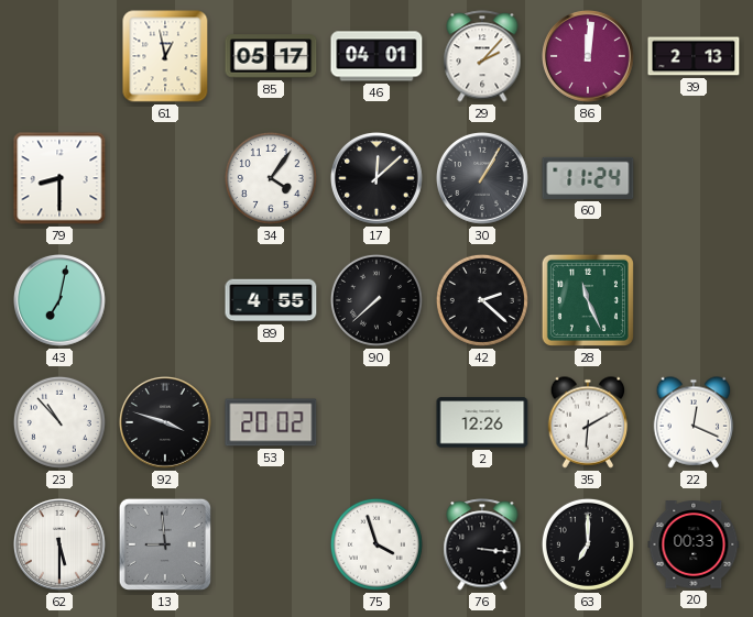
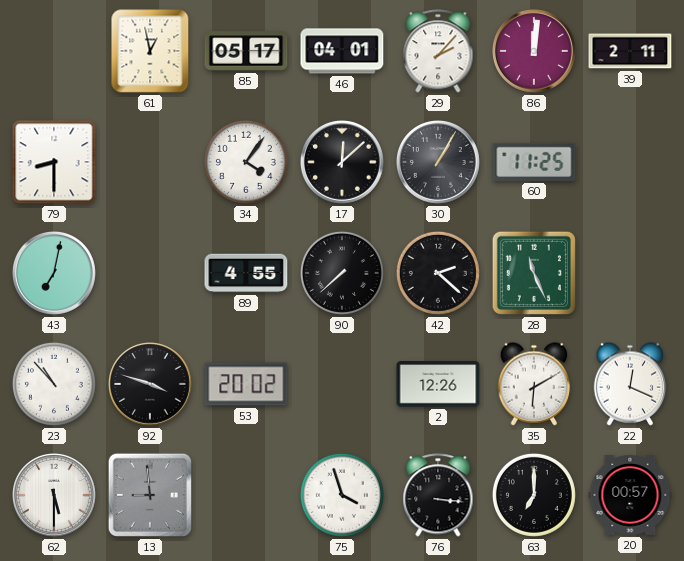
39: 2:13 -> 2:11 (630, 51)
60: 11:24 -> 11:25 (534, 162)
20: 00:33 -> 00:57 (630, 495)
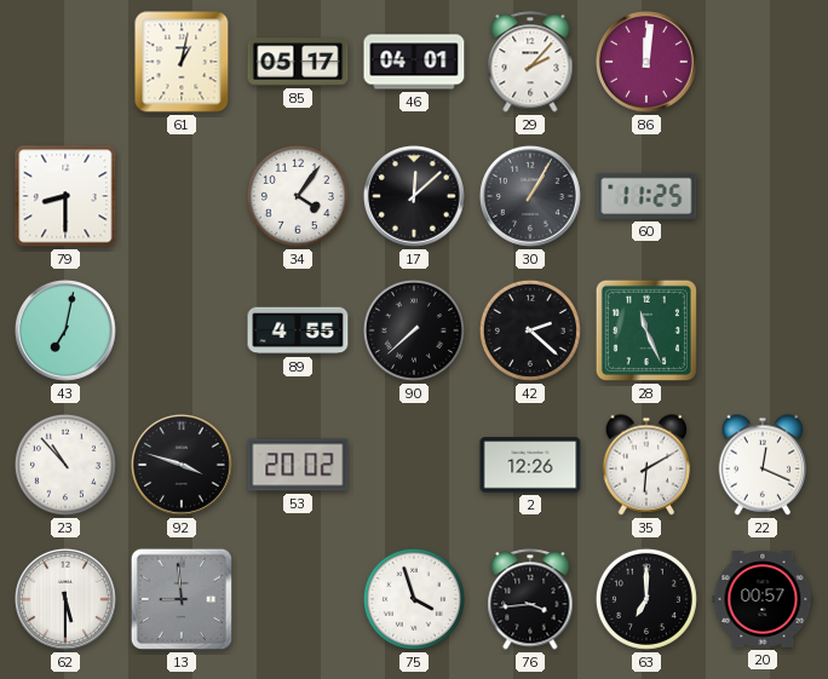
61: 12:58 -> 1:02 (182, 62)
39: 2:11 -> none (630, 51)
76: 3:16 -> 3:44 (530, 599)
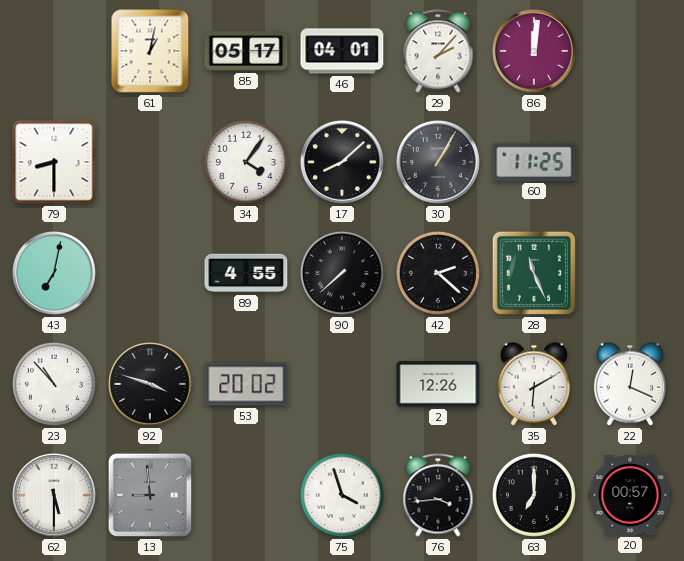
17: 12:08 -> 8:08 (343, 163)
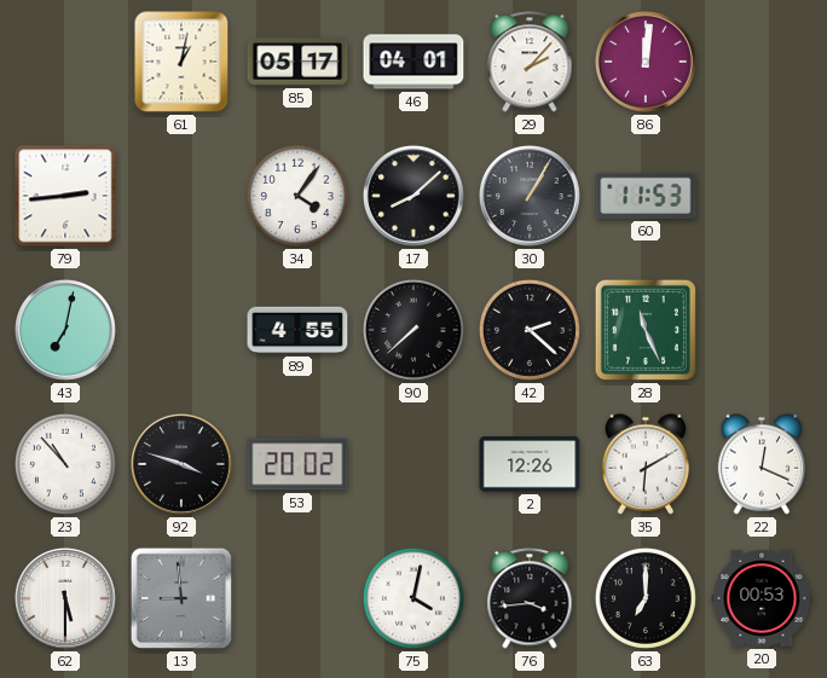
79: 8:30 -> 2:44 (65, 196)
60: 11:25 -> 11:53 (646, 196)
75: 3:57 -> 4:02 (413, 598)
20: 00:57 -> 00:53 (762, 598)
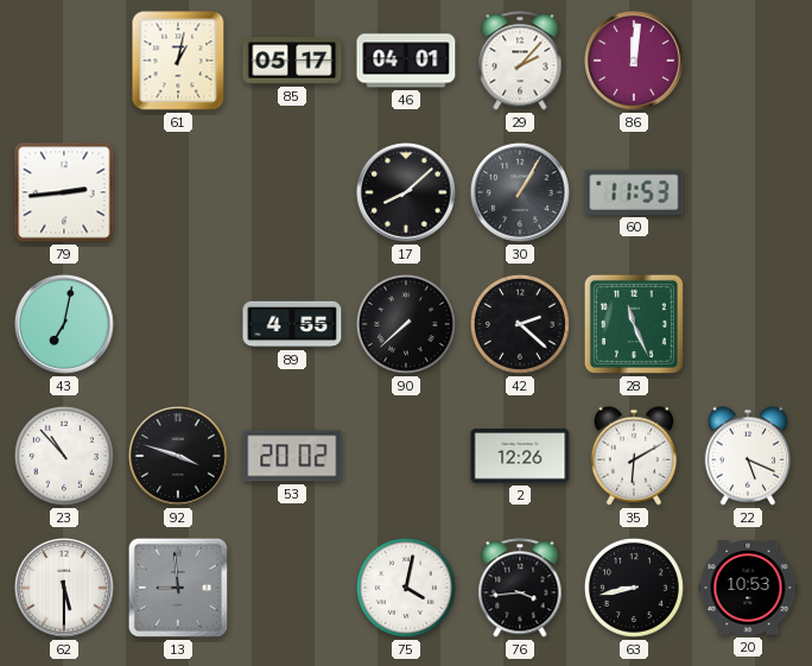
34: 4:06 -> none (297, 196)
22: 12:19 -> 5:19 (748, 456)
63: 7:00 -> 8:43 (634, 588)
20: 00:53 -> 10:53 (748, 588)
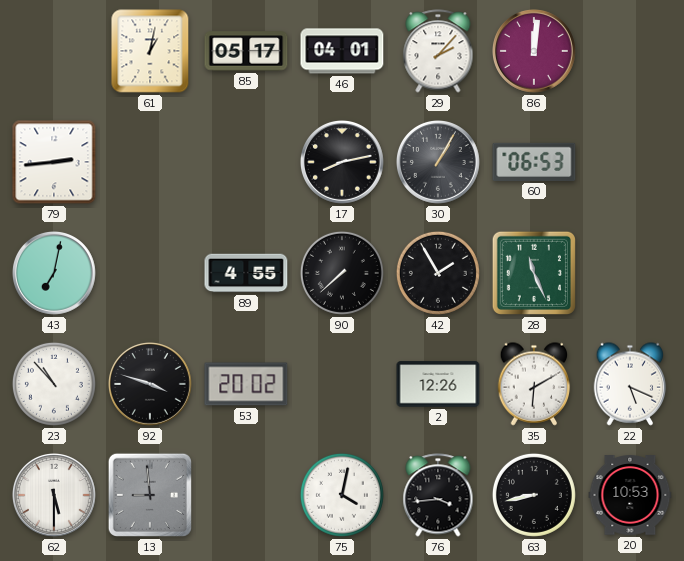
17: 8:08 -> 8:13 (343, 163)
60: 11:53 -> 06:53 (534, 162)
42: 2:22 -> 1:55 (438, 273)
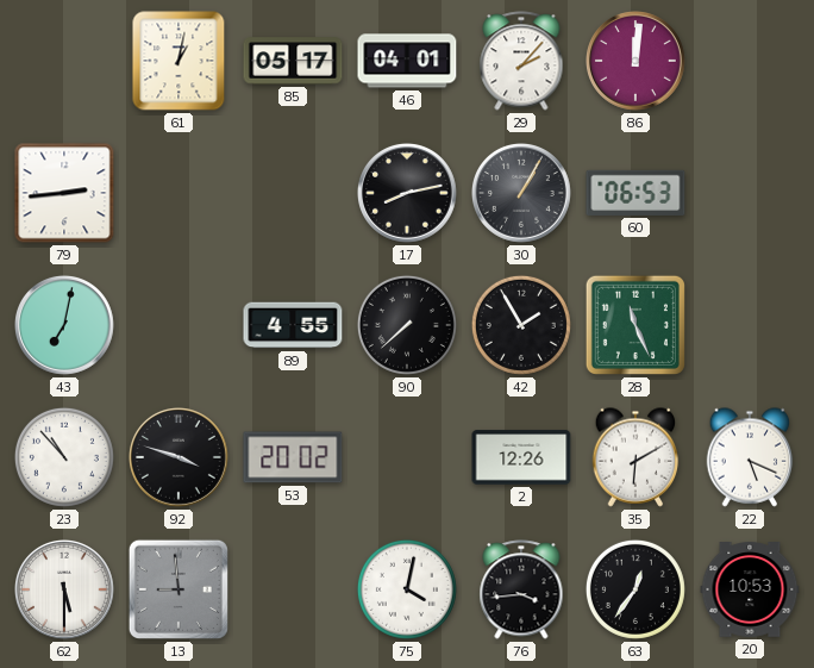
63: 8:43 -> 12:36 (635, 589)
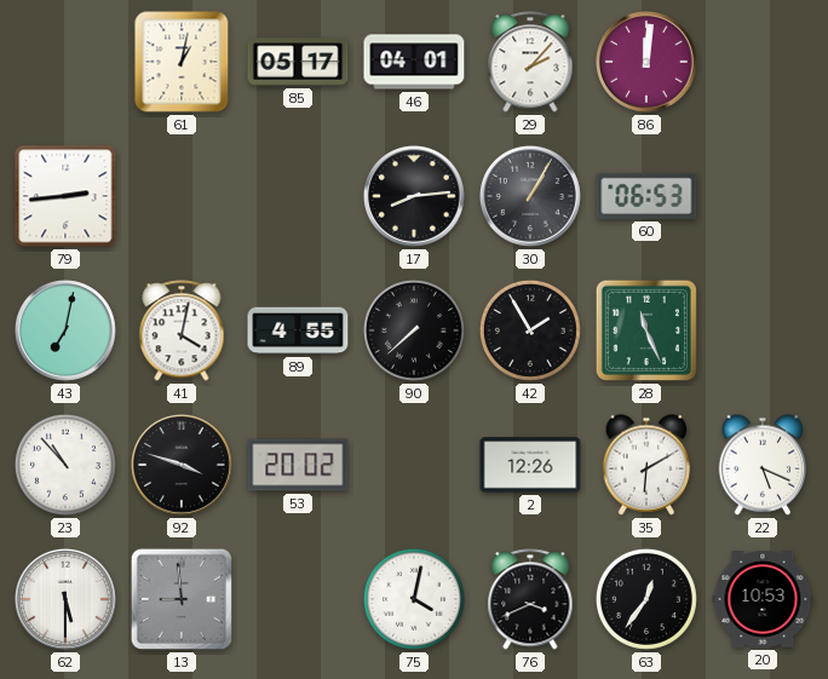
17: 8:13 -> 8:14 (415, 197)
41: none -> 4:02 (182, 330)
76: 3:44 -> 3:41 (530, 599)
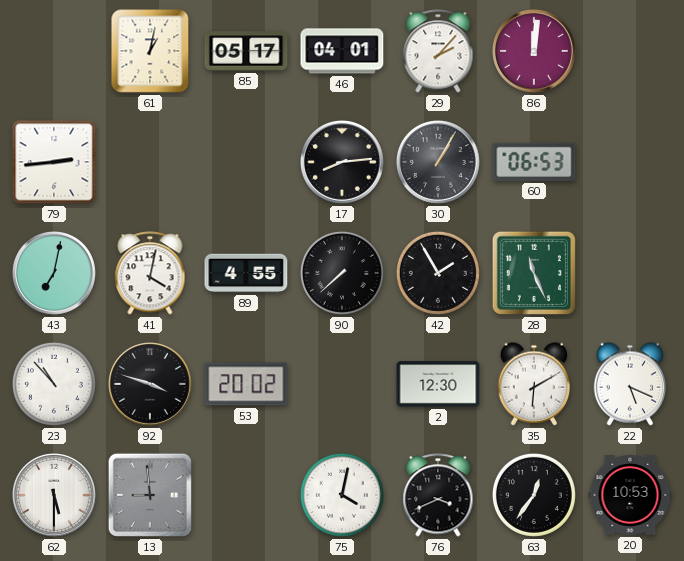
2: 12:26 -> 12:30 (438, 384)
